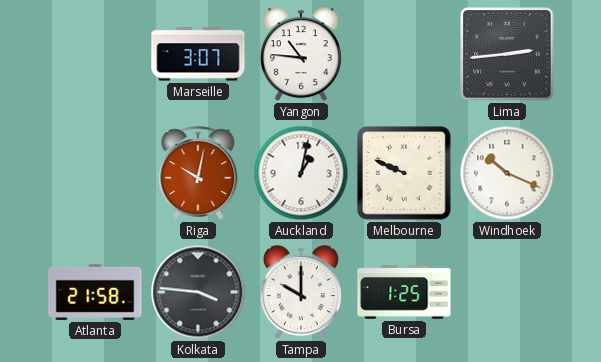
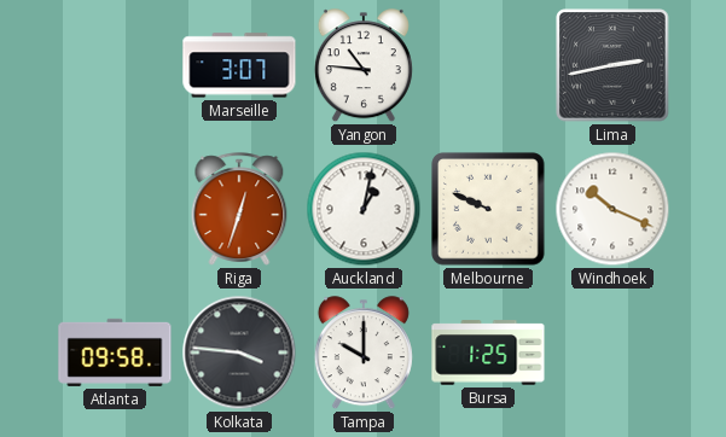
Lima: 2:44 -> 2:43 (612, 65)
Riga: 10:02 -> 12:33 (239, 209)
Atlanta: 21:58 -> 09:58 (115, 352)
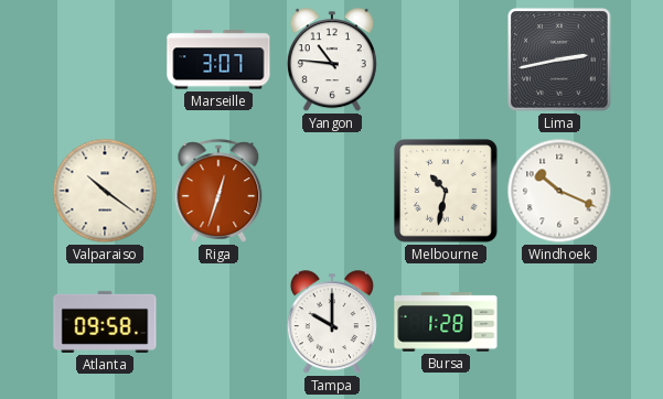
Valparaiso: none -> 10:21 (105, 191)
Auckland: 1:02 -> none (364, 209)
Melbourne: 9:49 -> 10:32 (446, 191)
Kolkata: 3:46 -> none (239, 352)
Bursa: 1:25 -> 1:28 (446, 322)
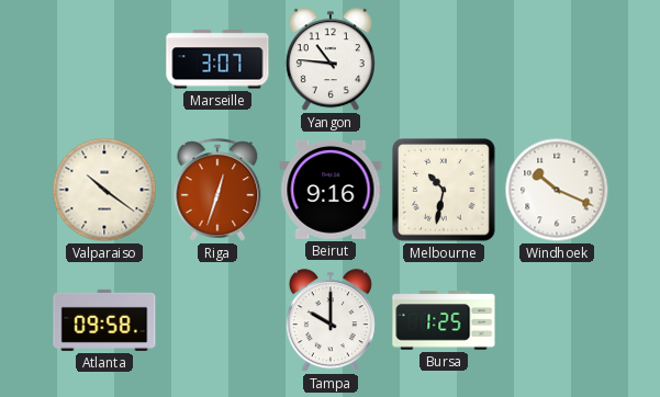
Lima: 2:43 -> none (559, 60)
Beirut: none -> 9:16 (331, 190)
Bursa: 1:28 -> 1:25 (444, 320)
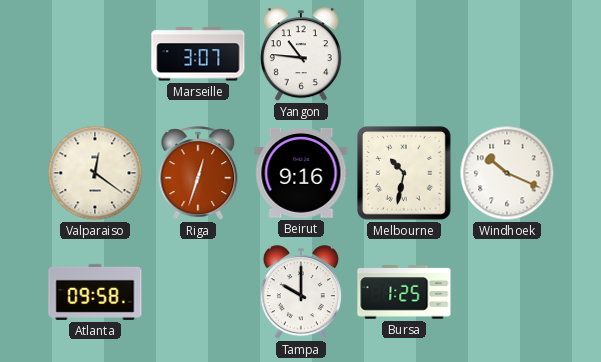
Valparaiso: 10:21 -> 12:21 (95, 173)
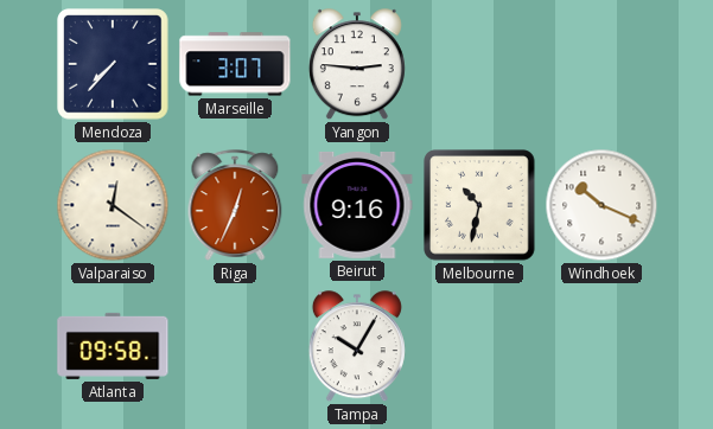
Mendoza: none -> 7:37 (113, 64)
Yangon: 10:46 -> 2:46 (357, 65)
Riga: 12:33 -> 12:34 (235, 205)
Tampa: 10:00 -> 10:05 (357, 347)
Bursa: 1:25 -> none (404, 292)
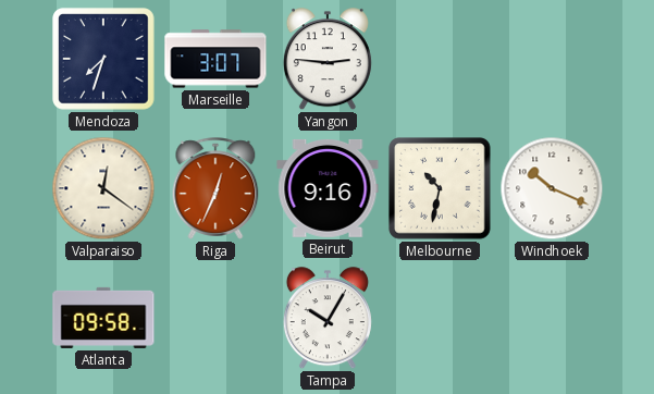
Mendoza: 7:37 -> 7:33 (103, 59)
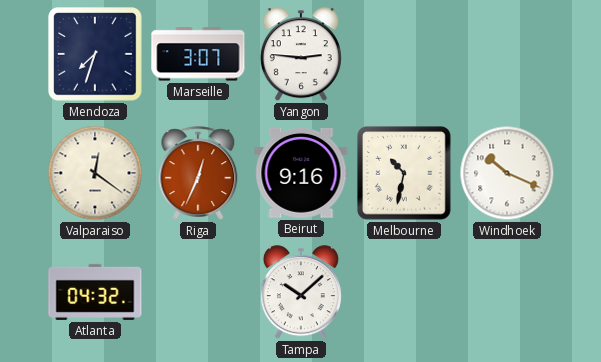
Atlanta: 09:58 -> 04:32 (95, 292)
Tampa: 10:05 -> 10:08 (301, 293)
